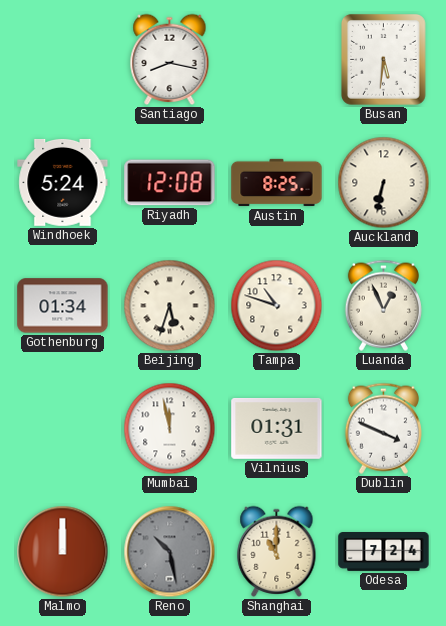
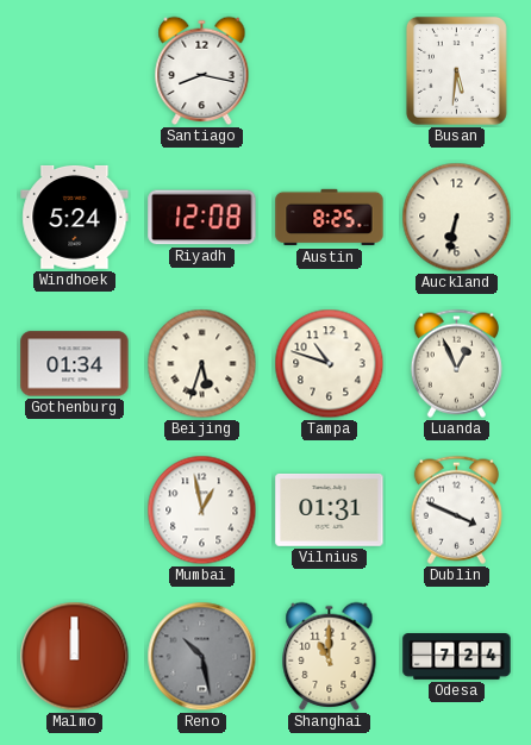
Mumbai: 11:58 -> 12:58 (202, 511)
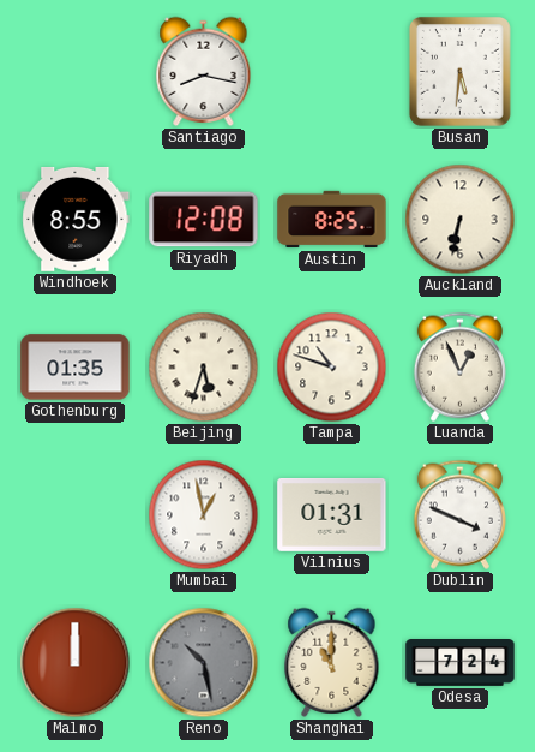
Windhoek: 5:24 -> 8:55 (76, 219)
Gothenburg: 01:34 -> 01:35 (76, 368)
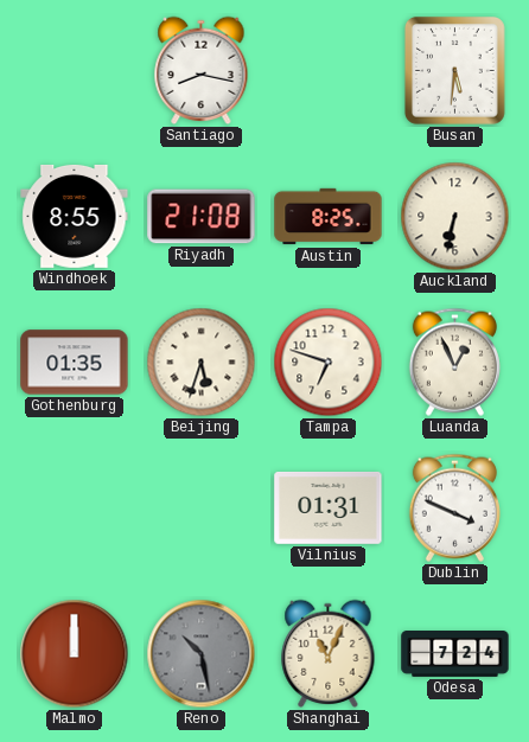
Riyadh: 12:08 -> 21:08 (202, 217)
Tampa: 10:48 -> 6:48 (329, 363)
Mumbai: 12:58 -> none (204, 515)
Shanghai: 11:00 -> 11:04 (329, 653)
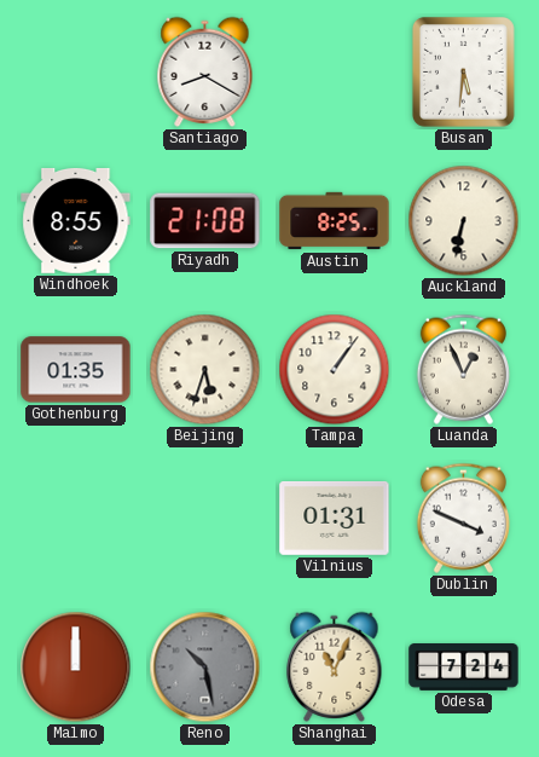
Santiago: 8:17 -> 8:20 (205, 71)
Tampa: 6:48 -> 1:06 (335, 370)
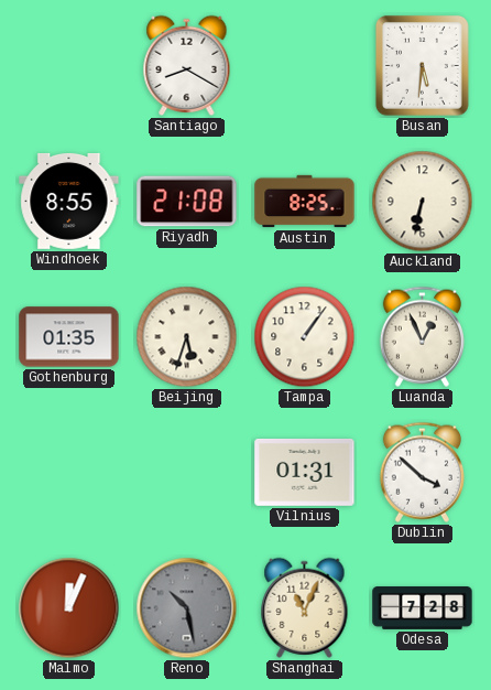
Dublin: 3:49 -> 3:52 (422, 472)
Malmo: 12:00 -> 12:04 (69, 608)
Odesa: 7:24 -> 7:28 (423, 608)
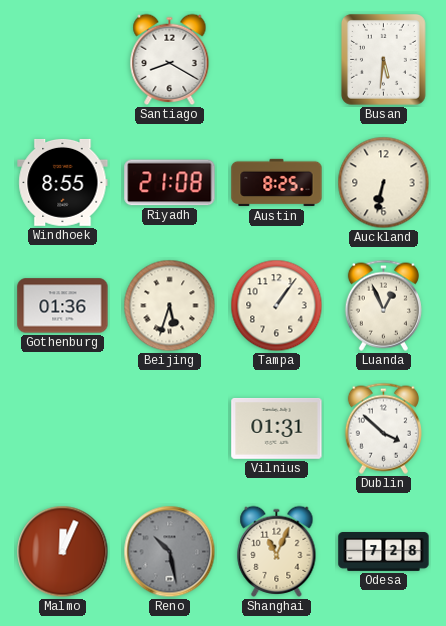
Gothenburg: 01:35 -> 01:36 (63, 306)
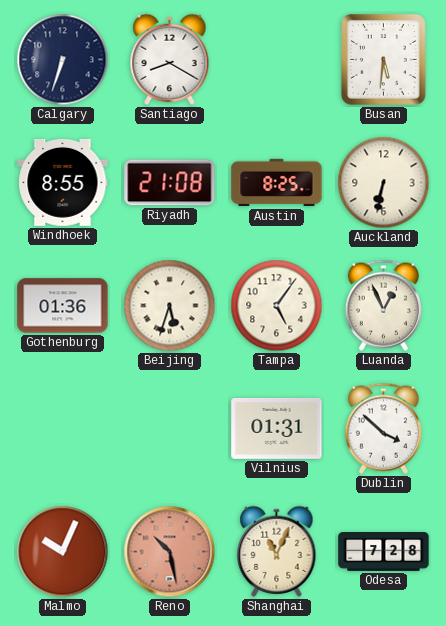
Calgary: none -> 6:33 (63, 60)
Tampa: 1:06 -> 5:06 (277, 306)
Malmo: 12:04 -> 10:04 (63, 552)
Reno dial: grey -> salmon (170, 552)
